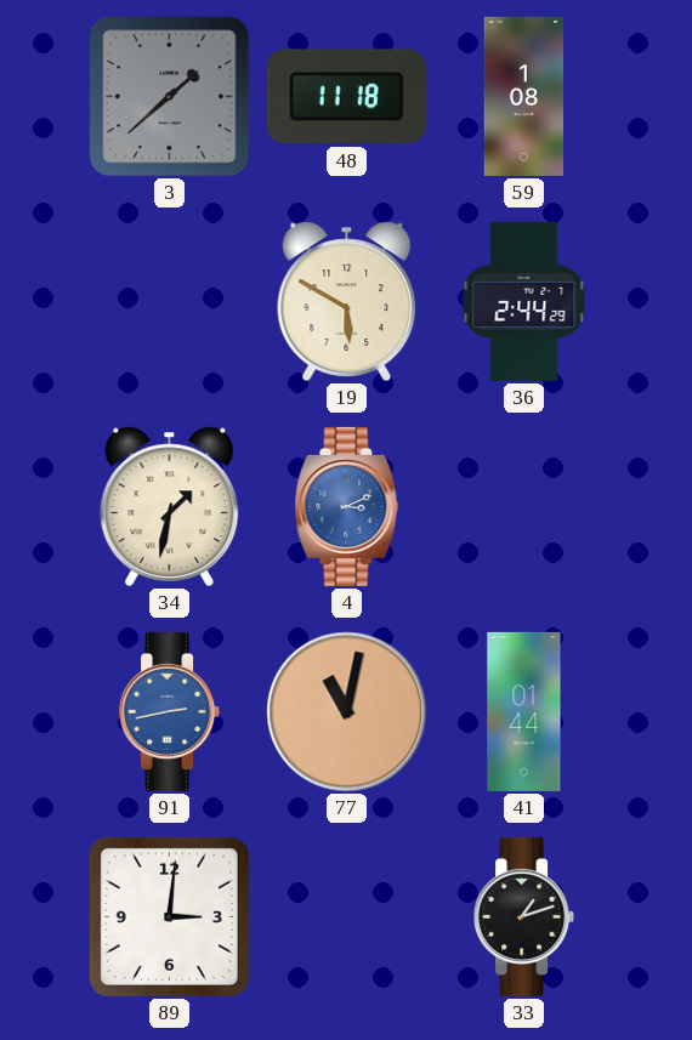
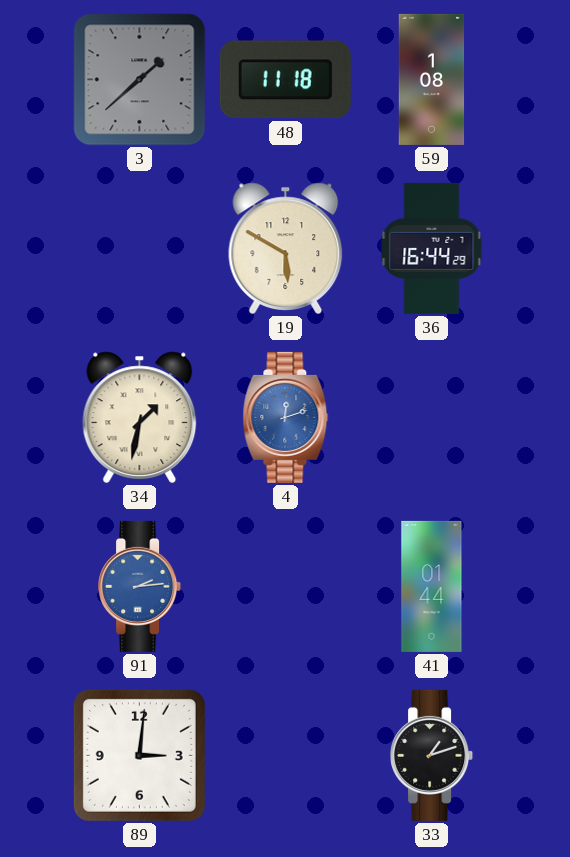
36: 2:44 -> 16:44 (432, 248)
4: 3:11 -> 12:12 (286, 417)
91: 2:43 -> 2:14 (140, 586)
77: 11:02 -> none (347, 712)
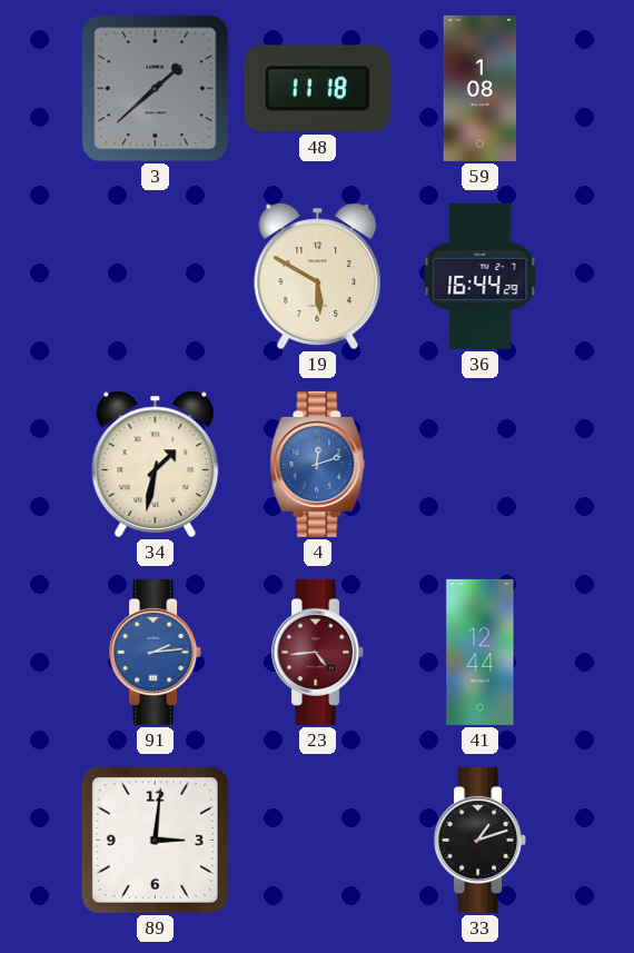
23: none -> 4:44 (318, 652)
41: 01:44 -> 12:44 (481, 652)
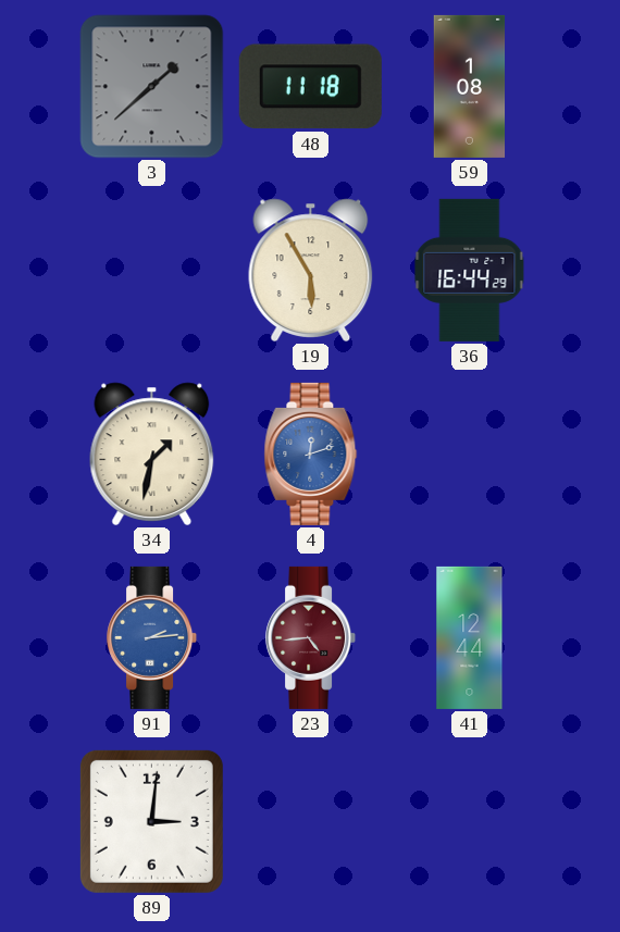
19: 5:50 -> 5:55 (311, 270)
33: 1:12 -> none (481, 840)
